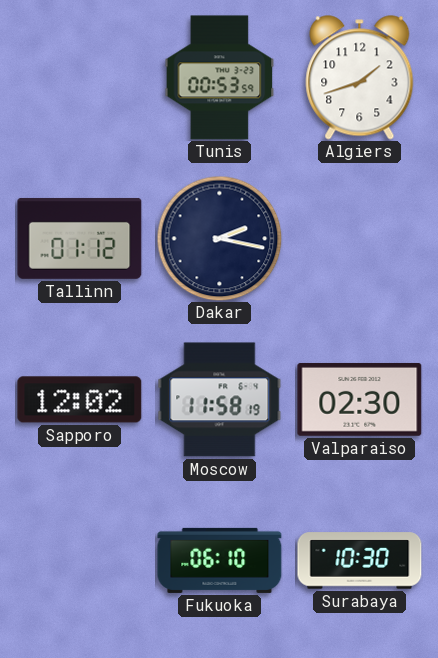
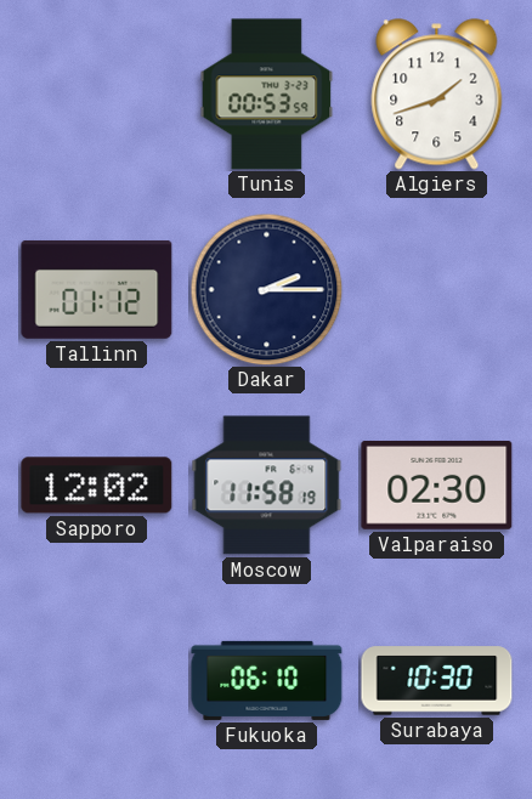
Dakar: 2:17 -> 2:15 (266, 289)
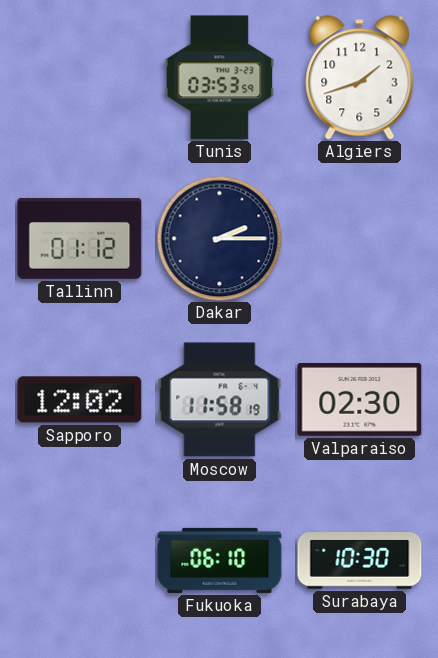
Tunis: 00:53 -> 03:53 (220, 78)
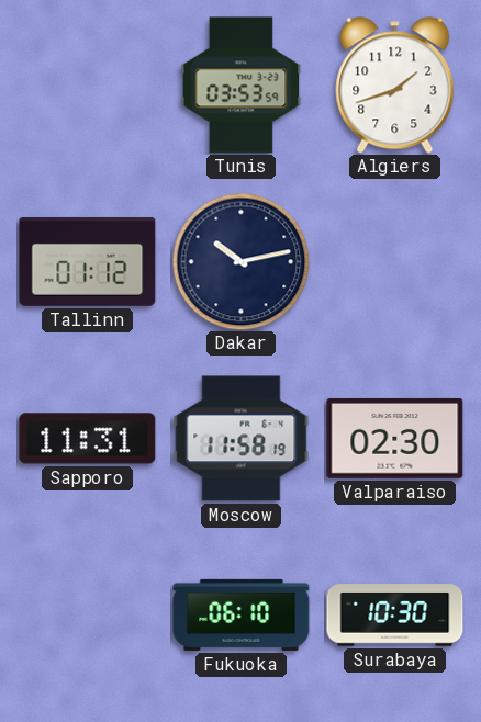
Dakar: 2:15 -> 10:13 (240, 261)
Sapporo: 12:02 -> 11:31 (88, 439)
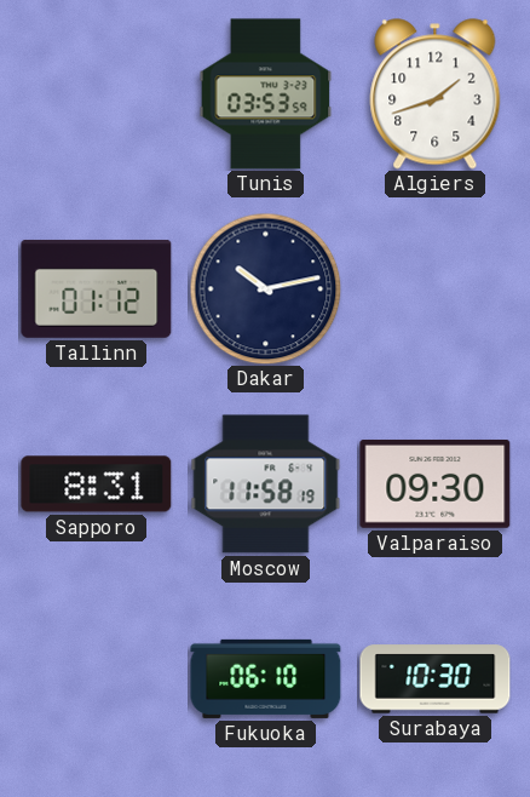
Sapporo: 11:31 -> 8:31 (97, 484)
Valparaiso: 02:30 -> 09:30 (436, 483)
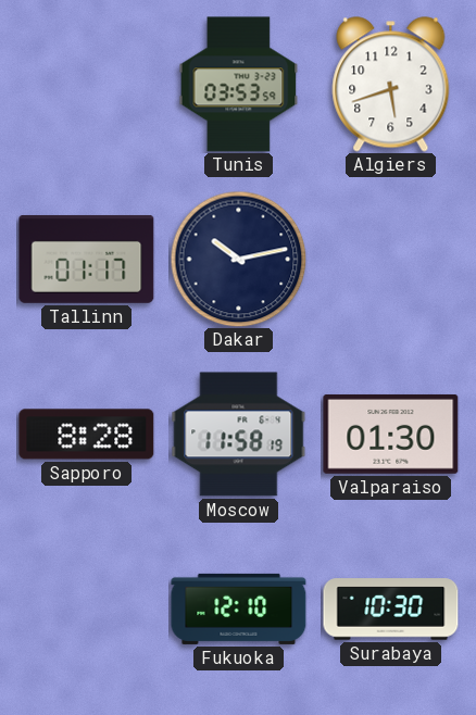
Algiers: 1:42 -> 5:42 (391, 85)
Tallinn: 01:12 -> 01:17 (87, 259)
Sapporo: 8:31 -> 8:28 (87, 435)
Valparaiso: 09:30 -> 01:30 (391, 434)
Fukuoka: 06:10 -> 12:10 (239, 609)
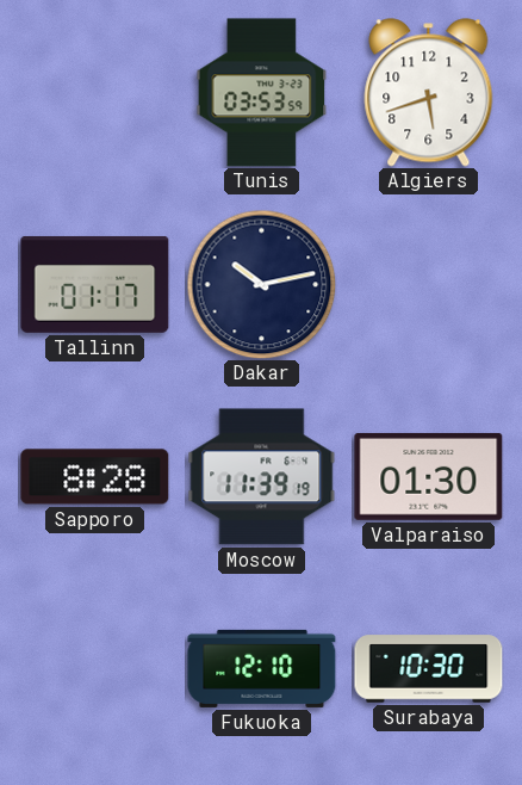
Moscow: 11:58 -> 11:39 (262, 477)
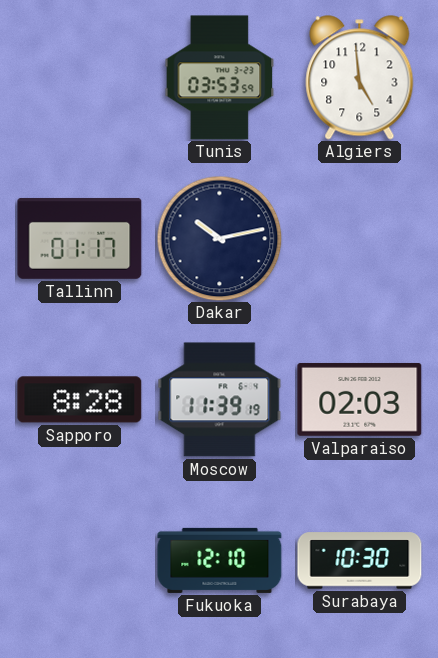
Algiers: 5:42 -> 4:59 (360, 78)
Valparaiso: 01:30 -> 02:03 (360, 399)
